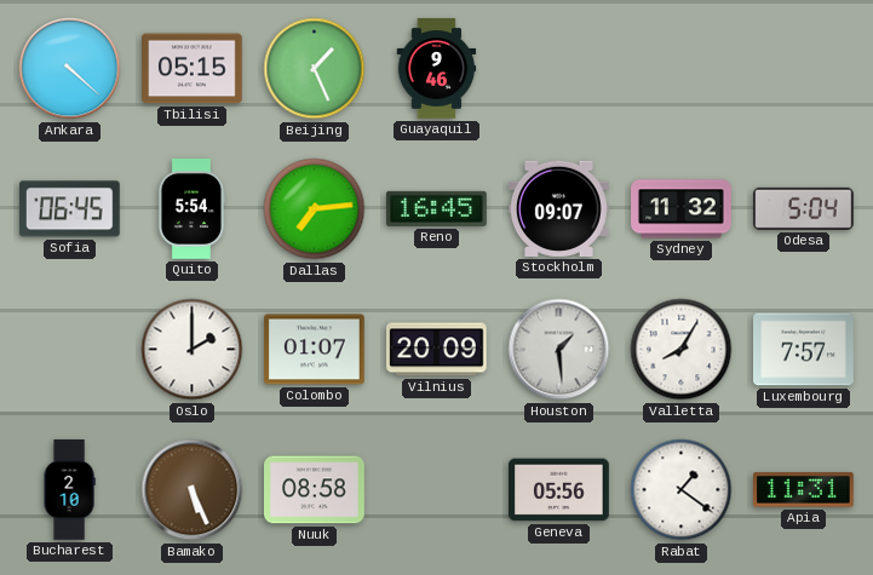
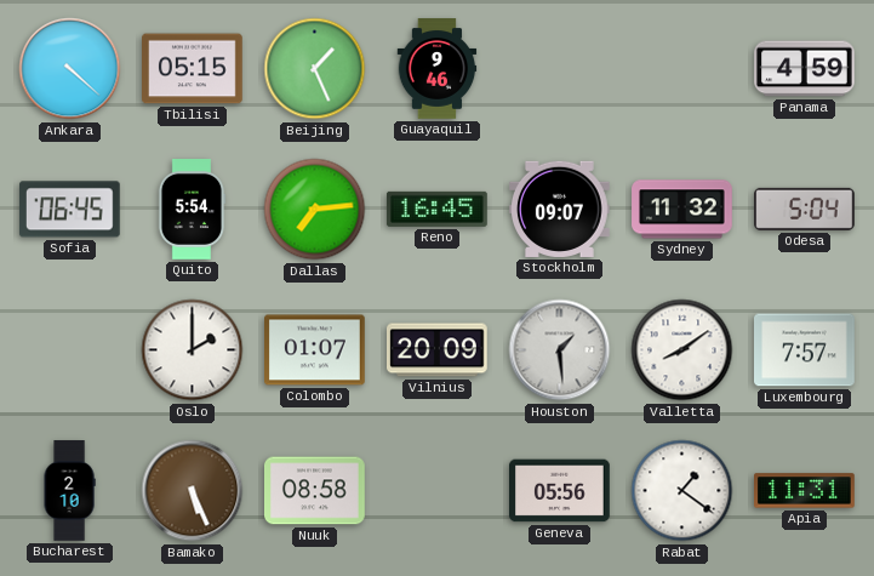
Panama: none -> 4:59 (805, 69)
Valletta: 8:05 -> 8:09 (682, 350)
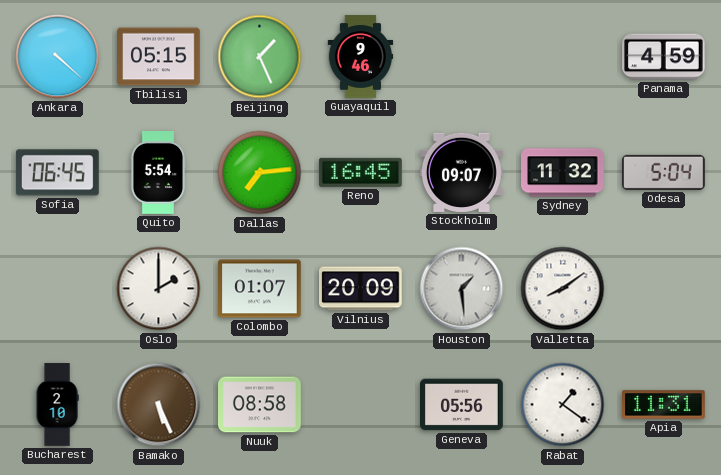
Luxembourg: 7:57 -> none (805, 350)
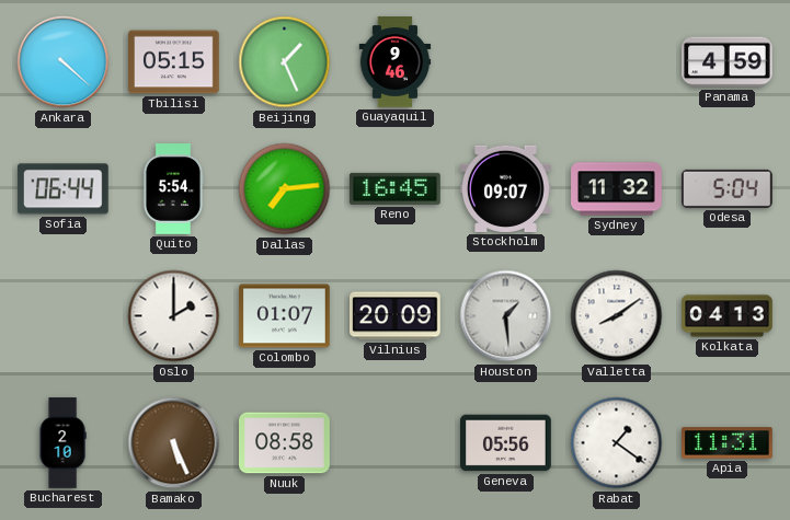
Sofia: 06:45 -> 06:44 (62, 189)
Kolkata: none -> 04:13 (728, 316)
